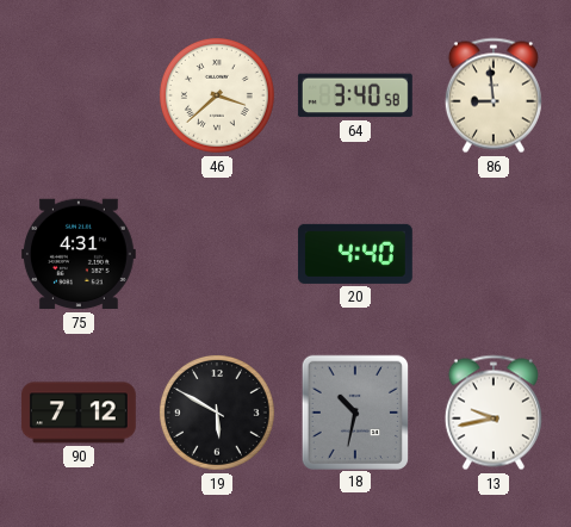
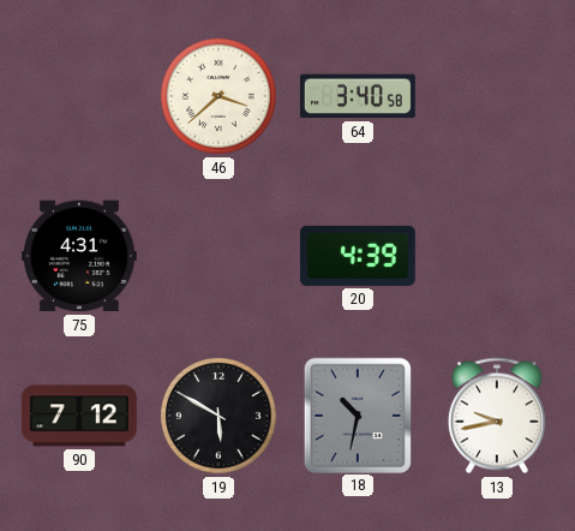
86: 8:59 -> none (494, 95)
20: 4:40 -> 4:39 (358, 256)
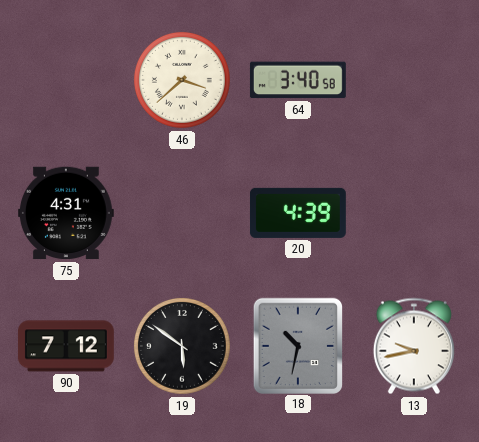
19: 5:50 -> 5:51 (182, 346)
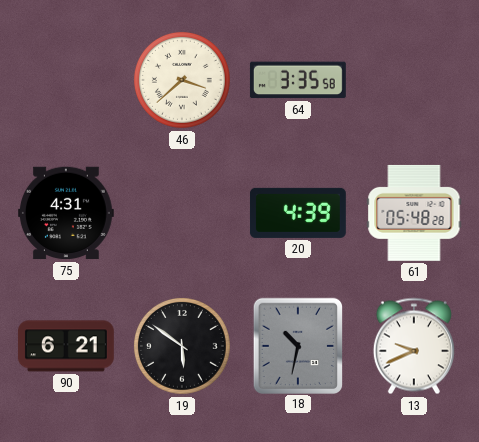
64: 3:40 -> 3:35 (298, 80)
61: none -> 05:48 (414, 213)
90: 7:12 -> 6:21 (66, 346)
13: 9:43 -> 9:41 (414, 346)
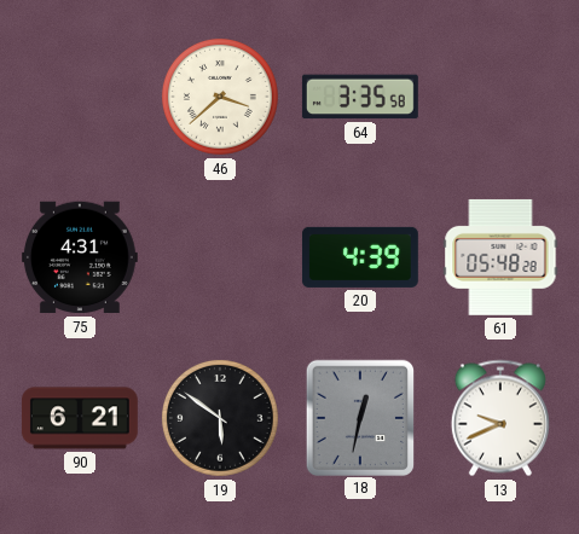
18: 10:32 -> 12:32 (359, 417)
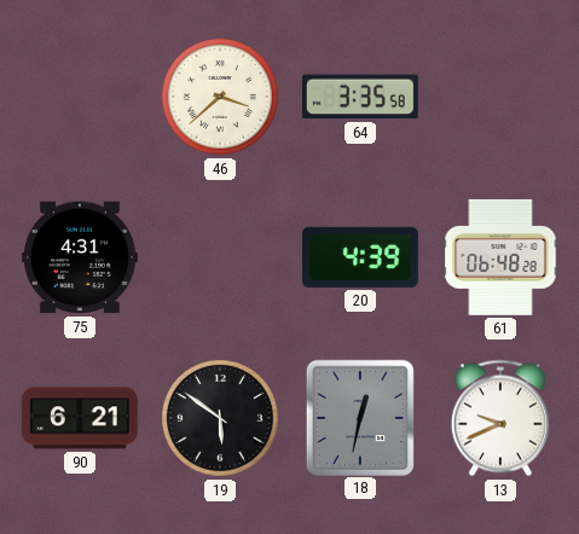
61: 05:48 -> 06:48 (500, 257)
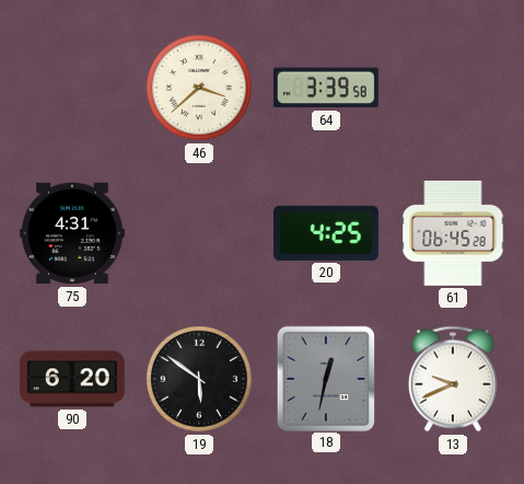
64: 3:35 -> 3:39 (326, 88)
20: 4:39 -> 4:25 (326, 233)
61: 06:48 -> 06:45 (453, 233)
90: 6:21 -> 6:20 (72, 379)
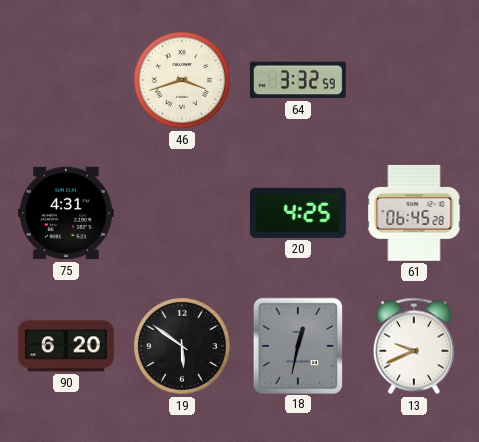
46: 3:38 -> 3:42 (182, 80)
64: 3:39 -> 3:32 (298, 80)
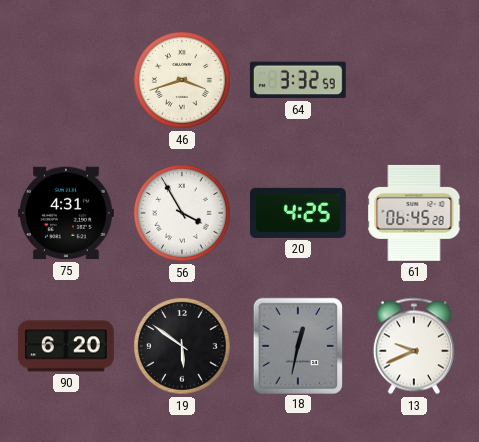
56: none -> 3:55 (182, 213)
